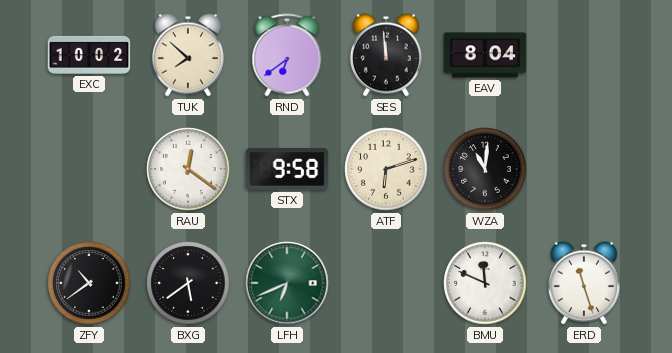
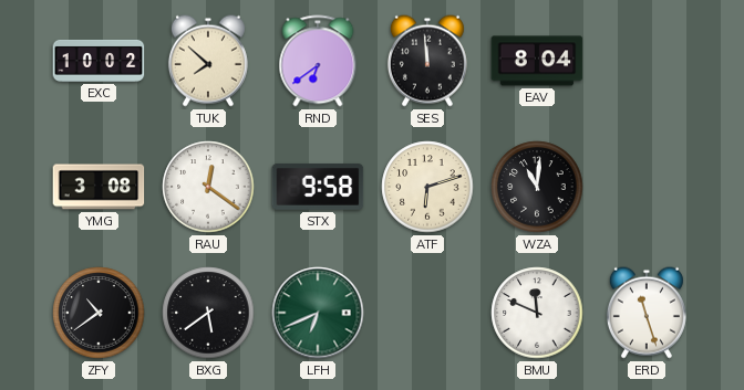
YMG: none -> 3:08 (99, 187)
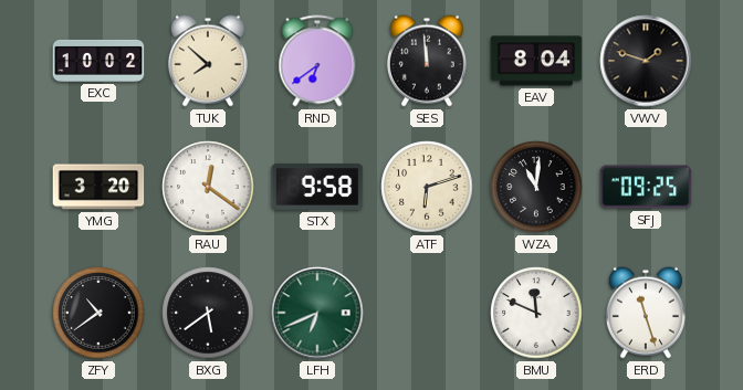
VWV: none -> 1:48 (646, 61)
YMG: 3:08 -> 3:20 (98, 187)
SFJ: none -> 09:25 (646, 187)
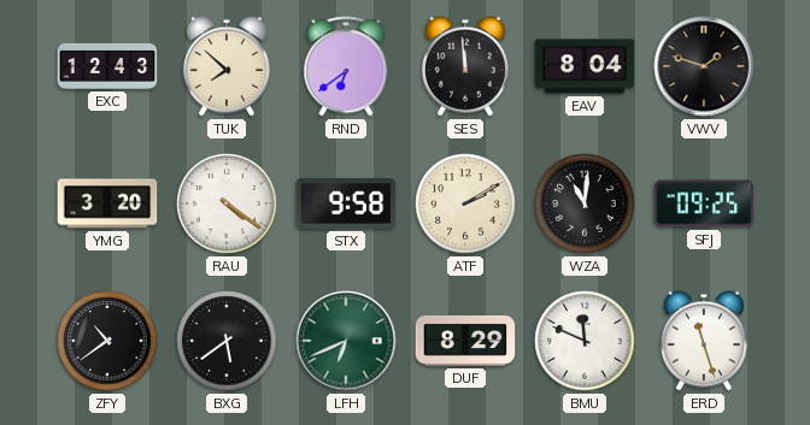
EXC: 10:02 -> 12:43 (107, 66)
RAU: 12:21 -> 4:21 (227, 203)
ATF: 6:12 -> 2:10 (465, 203)
DUF: none -> 8:29 (465, 342)
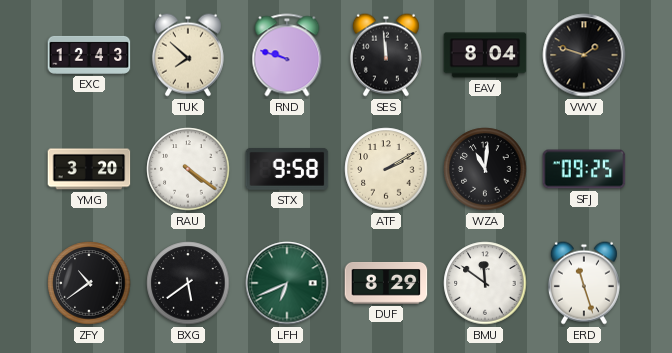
RND: 6:39 -> 9:48 (287, 55)
BMU: 11:49 -> 11:51 (485, 283)
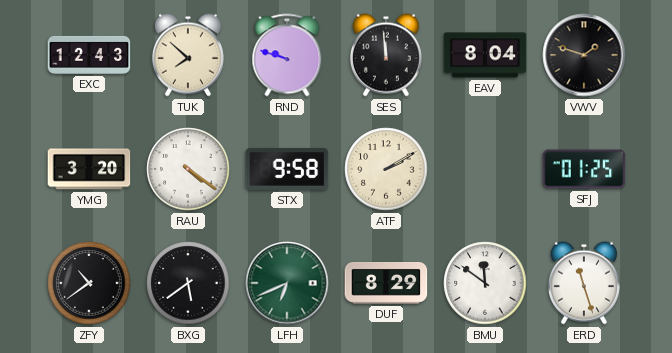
WZA: 11:01 -> none (485, 169)
SFJ: 09:25 -> 01:25 (584, 169)
